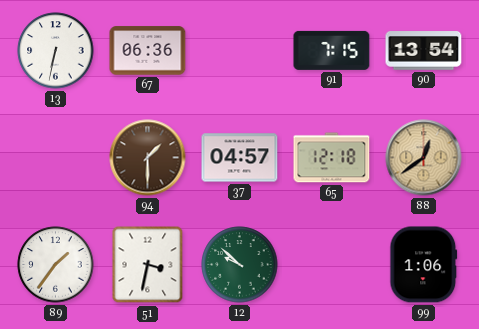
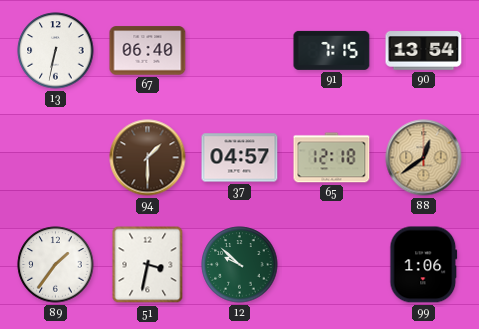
67: 06:36 -> 06:40 (148, 51)
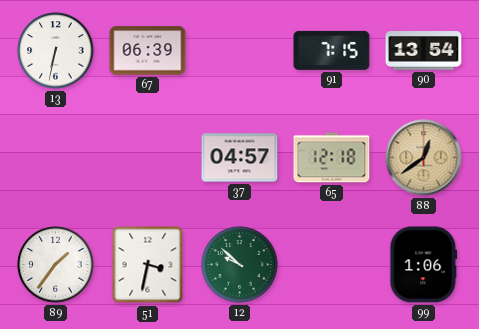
67: 06:40 -> 06:39 (148, 51)
94: 1:30 -> none (148, 158)
